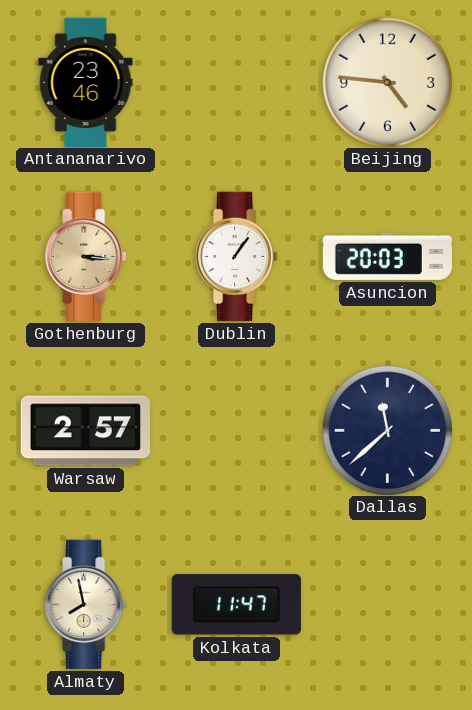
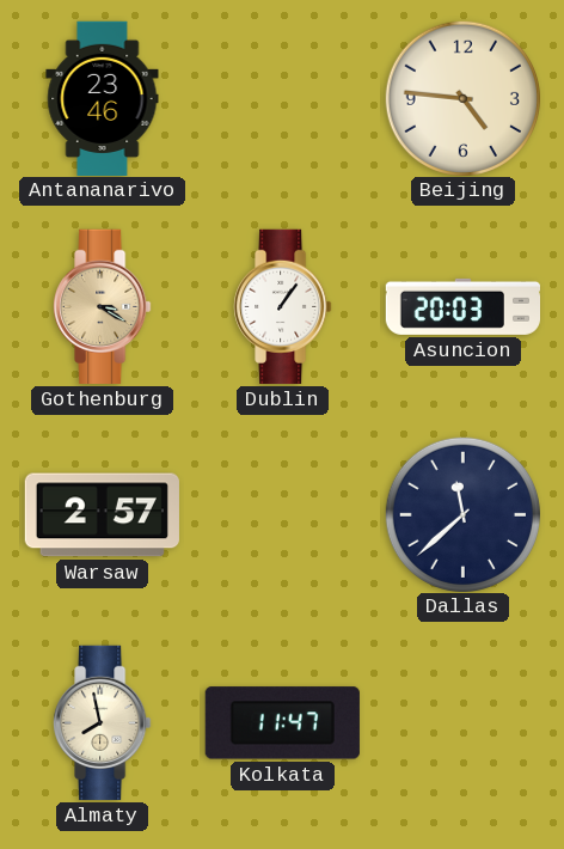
Gothenburg: 3:16 -> 3:20 (103, 306)
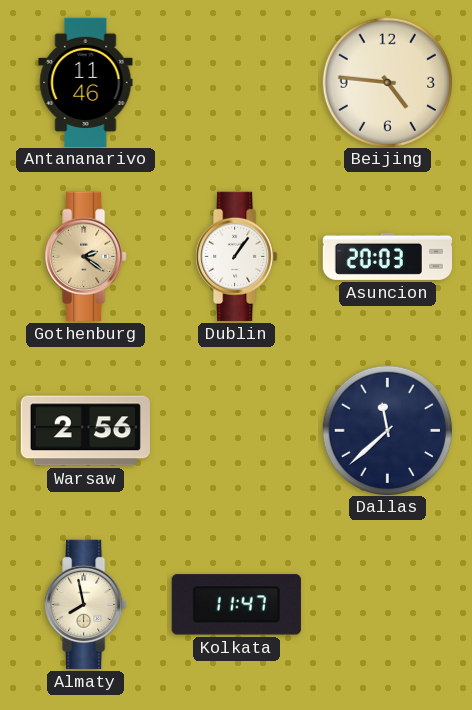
Antananarivo: 23:46 -> 11:46 (86, 82)
Gothenburg: 3:20 -> 2:21 (86, 256)
Warsaw: 2:57 -> 2:56 (85, 431)
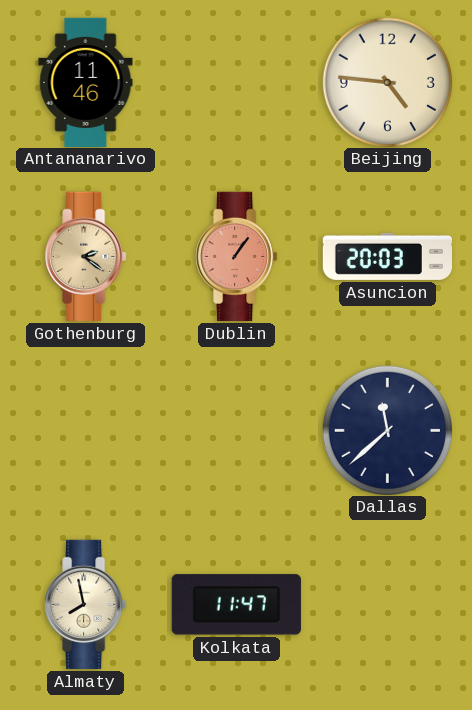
Dublin dial: white -> salmon (237, 256)
Warsaw: 2:56 -> none (85, 431)
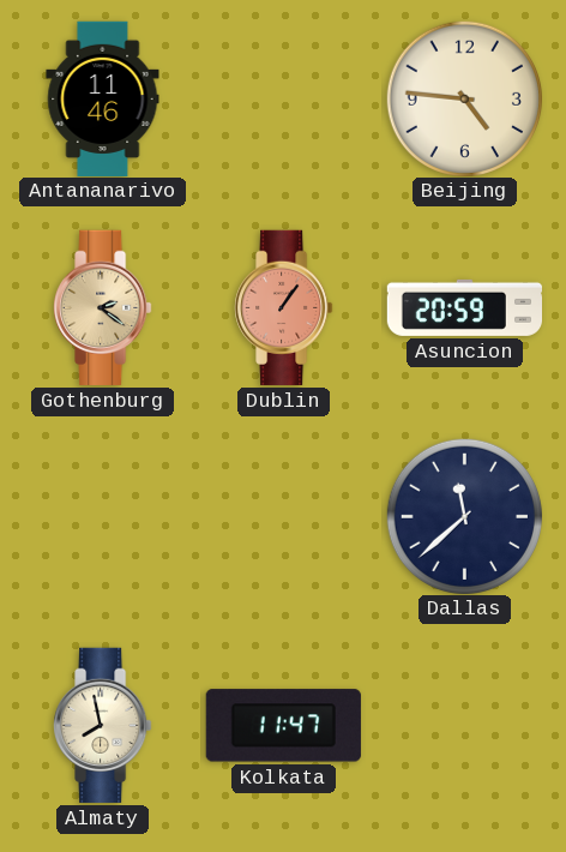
Asuncion: 20:03 -> 20:59 (464, 307)
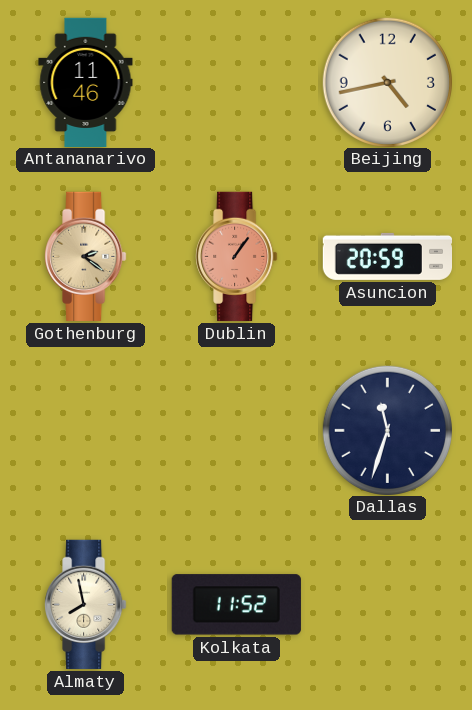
Beijing: 4:46 -> 4:43 (387, 82)
Dallas: 11:38 -> 11:33 (387, 430)
Kolkata: 11:47 -> 11:52 (236, 605)
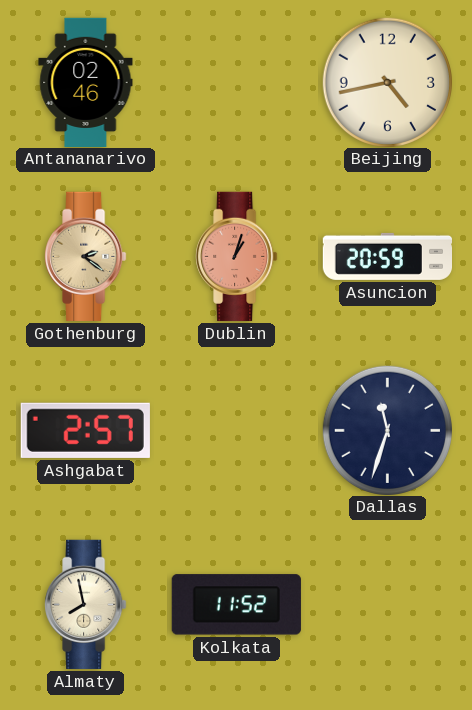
Antananarivo: 11:46 -> 02:46 (86, 82)
Dublin: 1:06 -> 1:03 (237, 256)
Ashgabat: none -> 2:57 (85, 430)
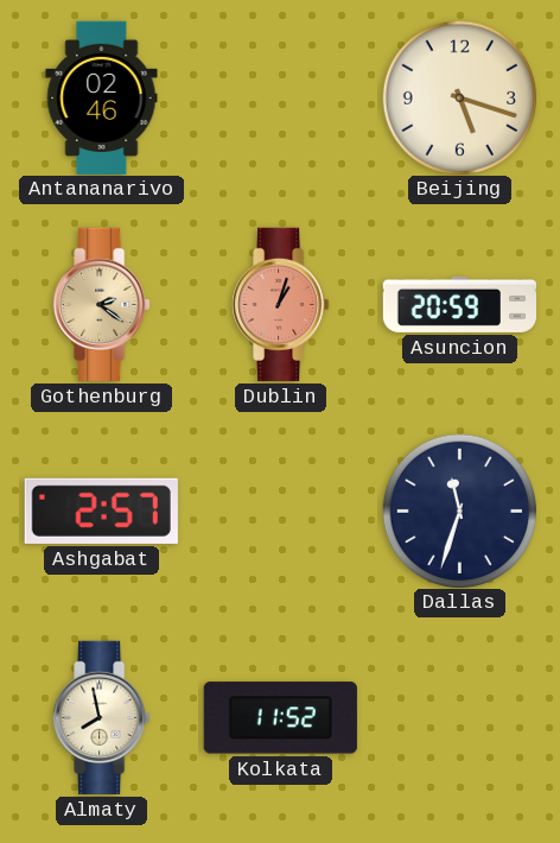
Beijing: 4:43 -> 5:18 (459, 97)
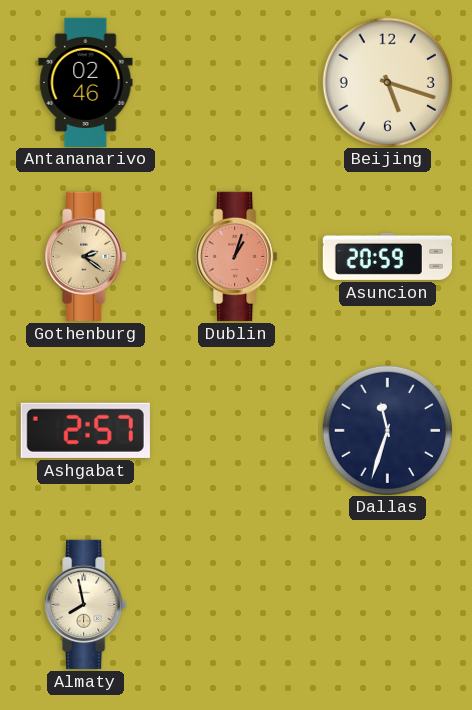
Kolkata: 11:52 -> none (280, 718)
